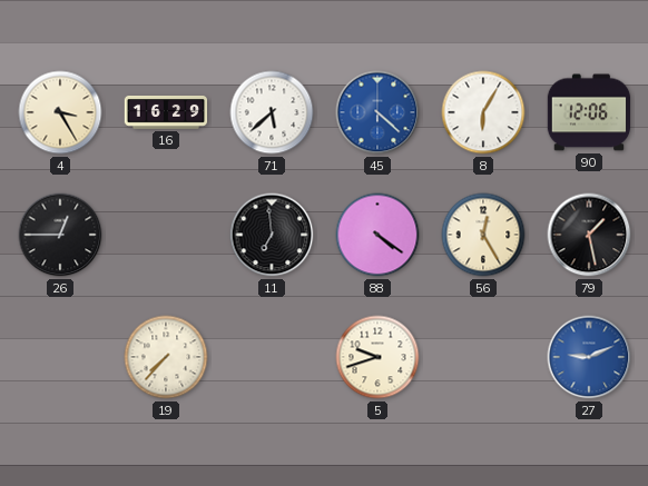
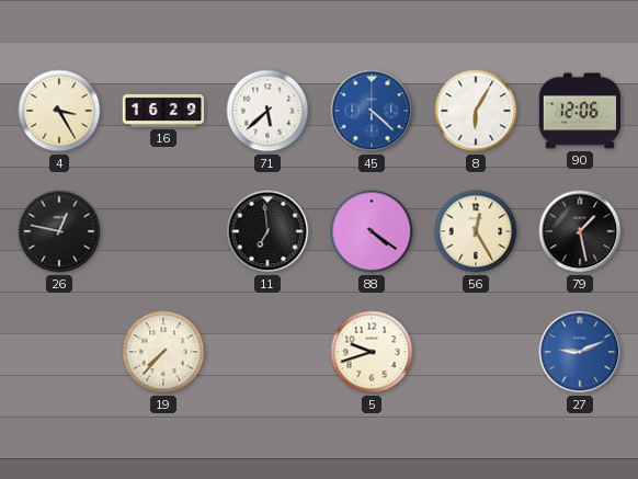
26: 12:45 -> 12:47 (59, 231)
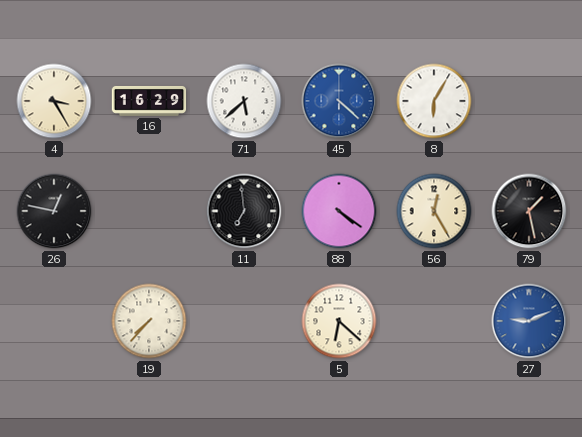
90: 12:06 -> none (580, 111)
5: 9:42 -> 6:22 (339, 321)
